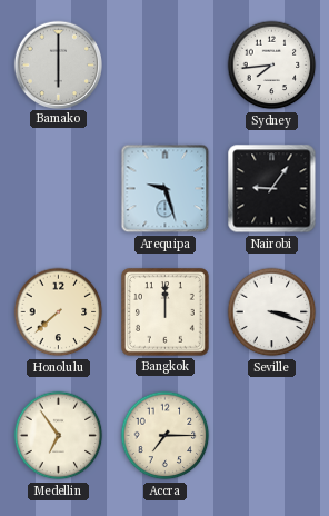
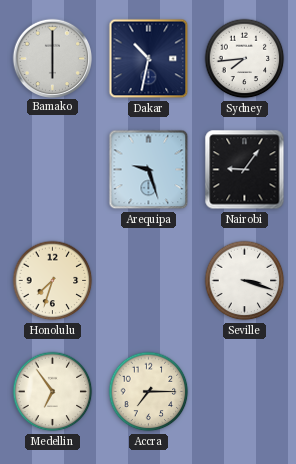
Dakar: none -> 10:32 (149, 59)
Honolulu: 7:38 -> 7:33 (53, 281)
Bangkok: 12:00 -> none (166, 312)
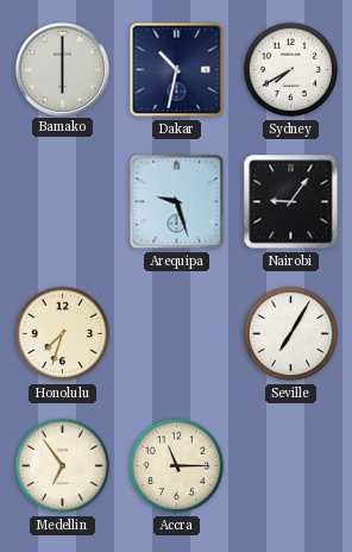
Sydney: 7:44 -> 7:40 (291, 70)
Seville: 3:18 -> 7:05 (291, 334)
Accra: 7:15 -> 11:15 (177, 466)
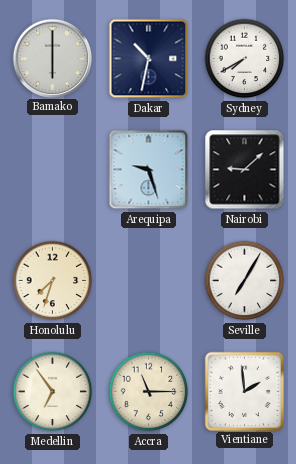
Nairobi: 9:06 -> 9:08 (245, 170)
Vientiane: none -> 1:59 (244, 391)
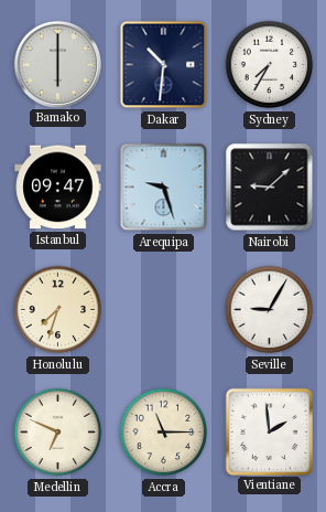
Dakar: 10:32 -> 10:31 (164, 65)
Sydney: 7:40 -> 7:35 (270, 65)
Istanbul: none -> 09:47 (58, 188)
Seville: 7:05 -> 9:05 (270, 310)
Medellin: 6:54 -> 6:49 (58, 433)
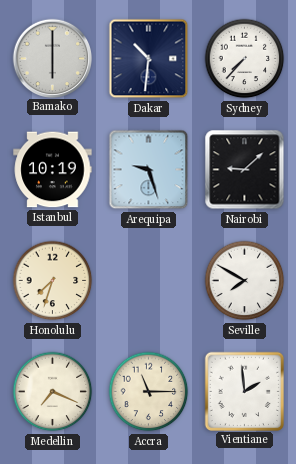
Sydney: 7:35 -> 7:37 (245, 59)
Istanbul: 09:47 -> 10:19 (53, 170)
Seville: 9:05 -> 7:50 (245, 281)
Medellin: 6:49 -> 7:19 (53, 392)
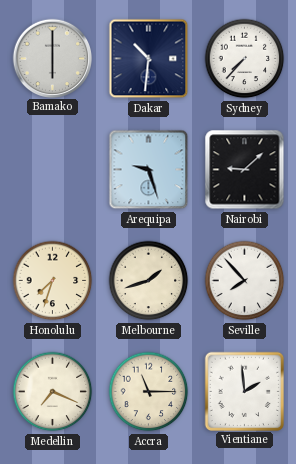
Istanbul: 10:19 -> none (53, 170)
Melbourne: none -> 1:42 (149, 281)
Seville: 7:50 -> 7:53 (245, 281)
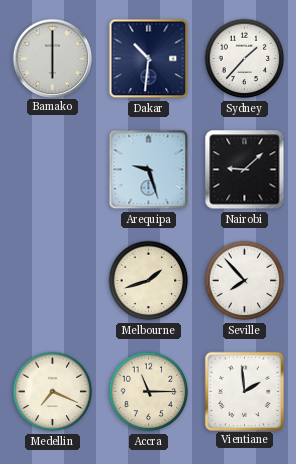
Sydney: 7:37 -> 1:37 (245, 59)
Honolulu: 7:33 -> none (53, 281)
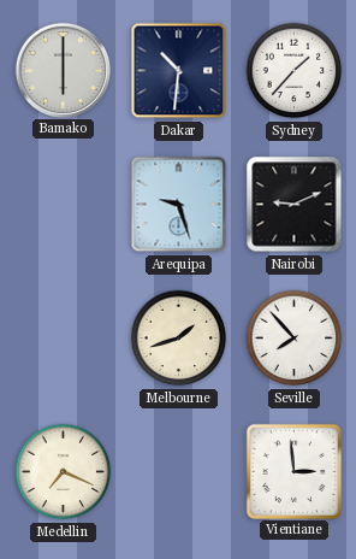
Nairobi: 9:08 -> 9:11 (295, 205)
Accra: 11:15 -> none (149, 392)
Vientiane: 1:59 -> 2:59 (293, 471)
